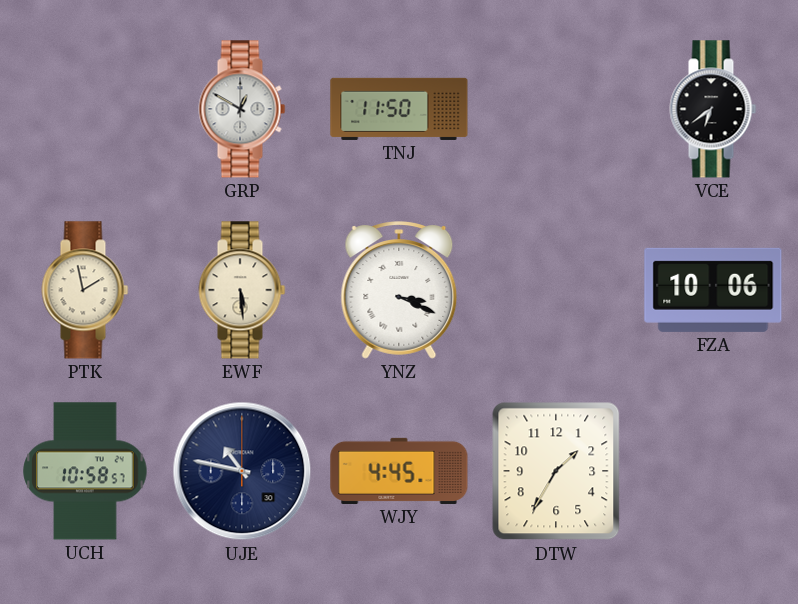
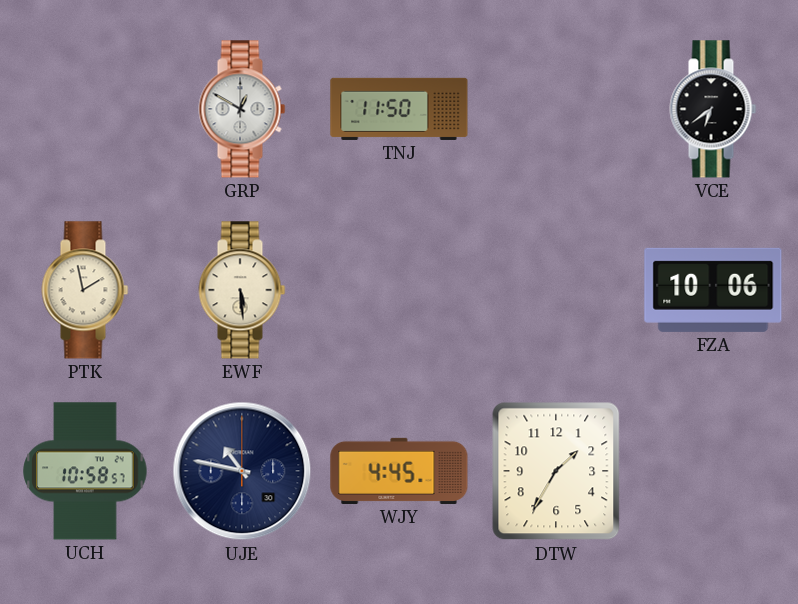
YNZ: 3:19 -> none (399, 290)
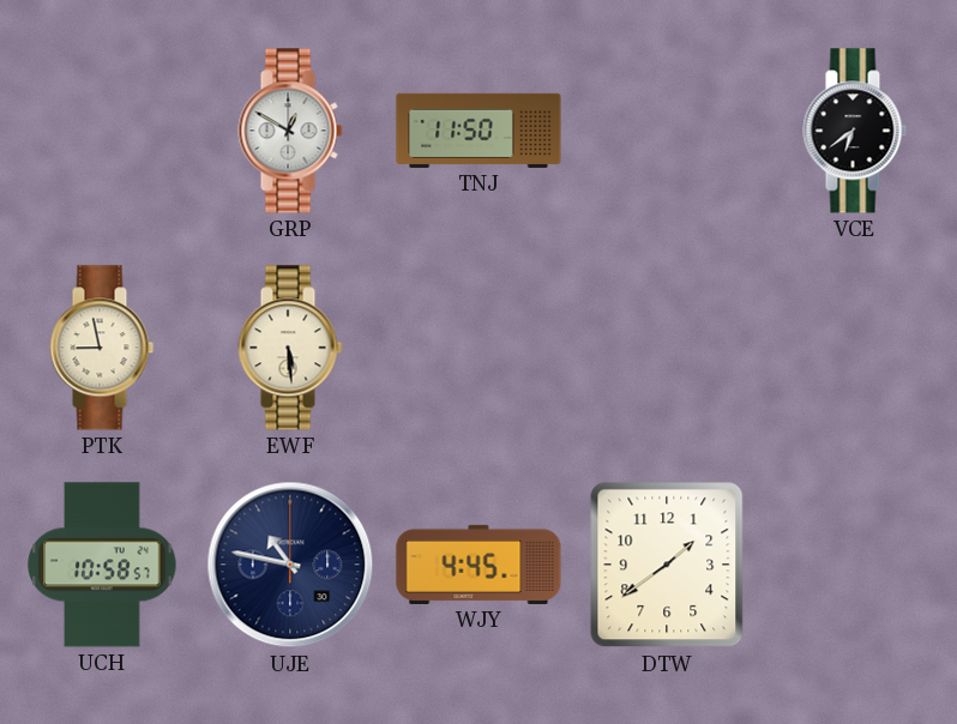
PTK: 1:58 -> 8:58 (102, 348)
FZA: 10:06 -> none (713, 290)
DTW: 1:35 -> 1:39 (667, 565)
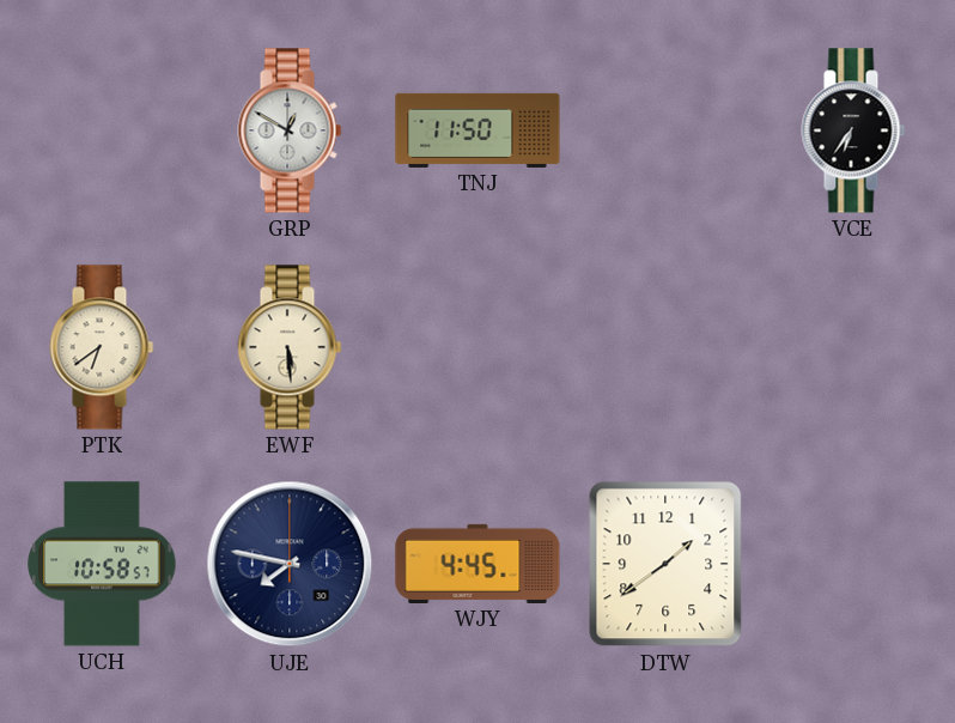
VCE: 6:39 -> 6:36 (853, 130)
PTK: 8:58 -> 6:39 (102, 347)
UJE: 10:47 -> 7:47 (290, 564)
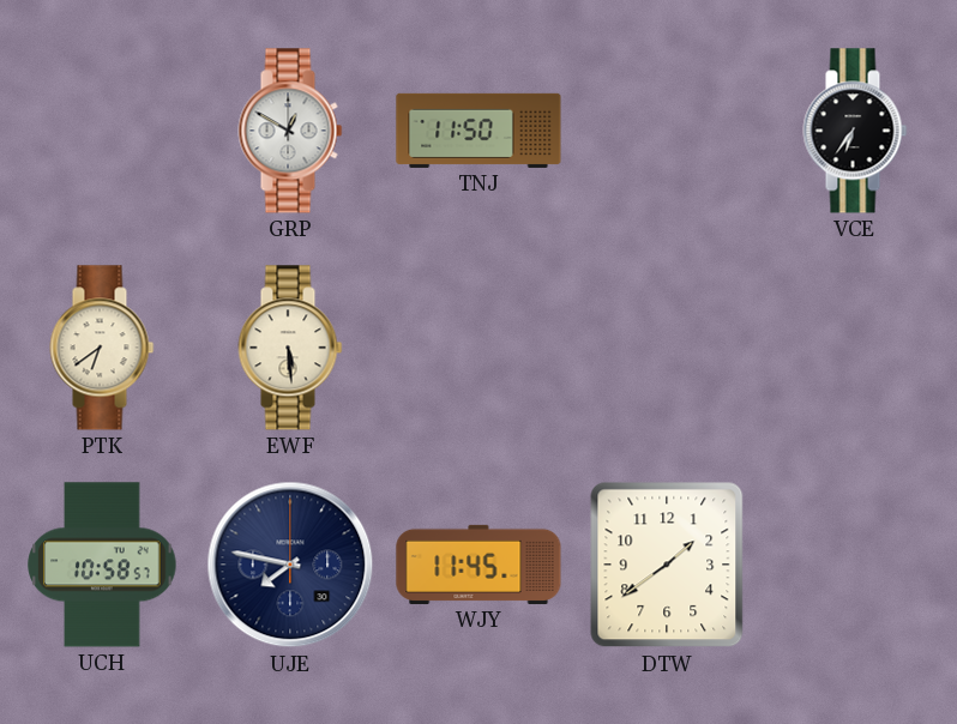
WJY: 4:45 -> 11:45 (478, 565)
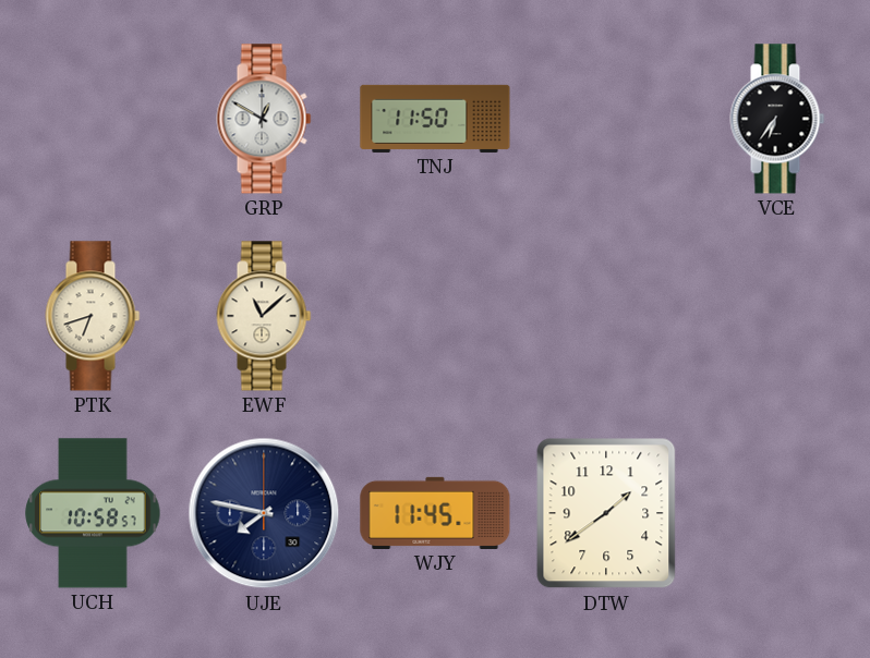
PTK: 6:39 -> 6:42 (93, 316)
EWF: 5:29 -> 11:08 (264, 316)
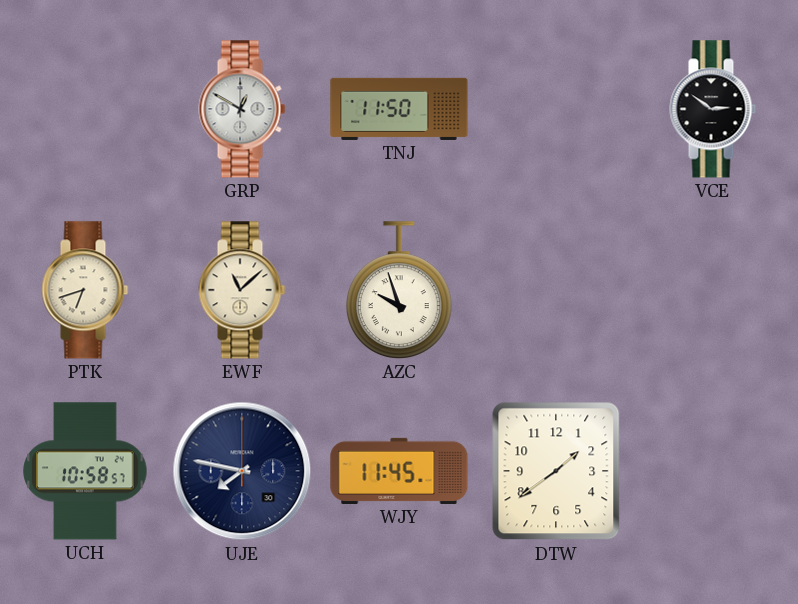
VCE: 6:36 -> 2:51 (713, 109)
AZC: none -> 9:57 (399, 290)
